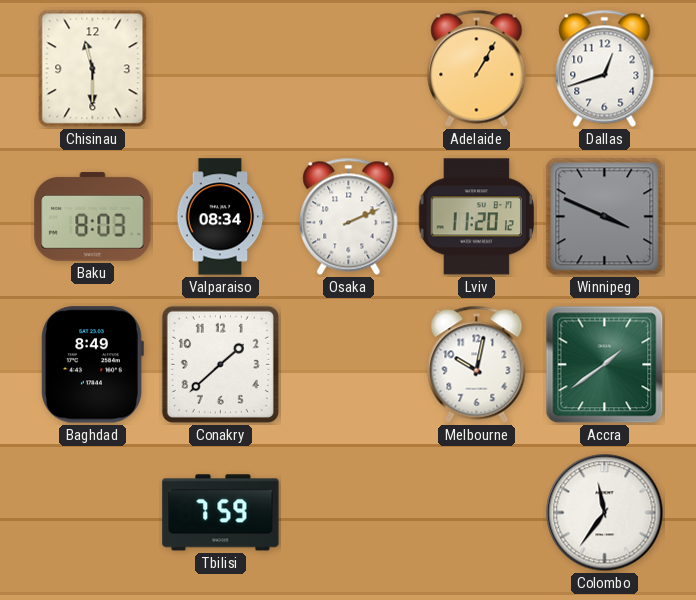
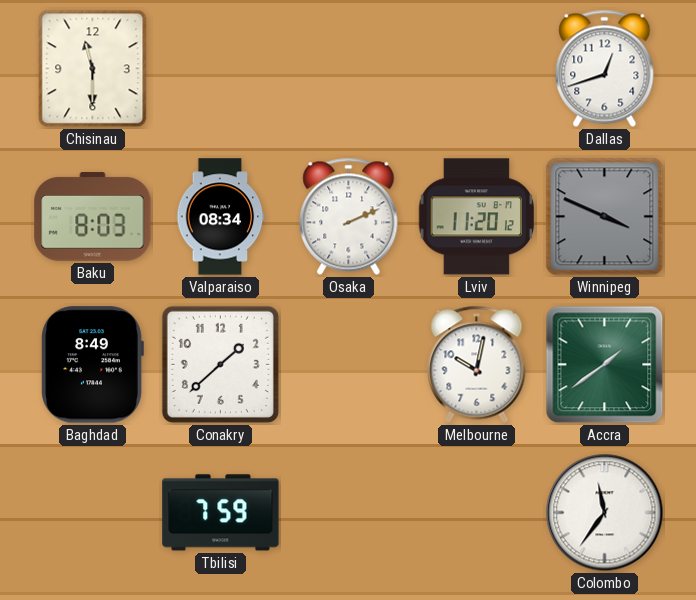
Adelaide: 1:05 -> none (477, 68)
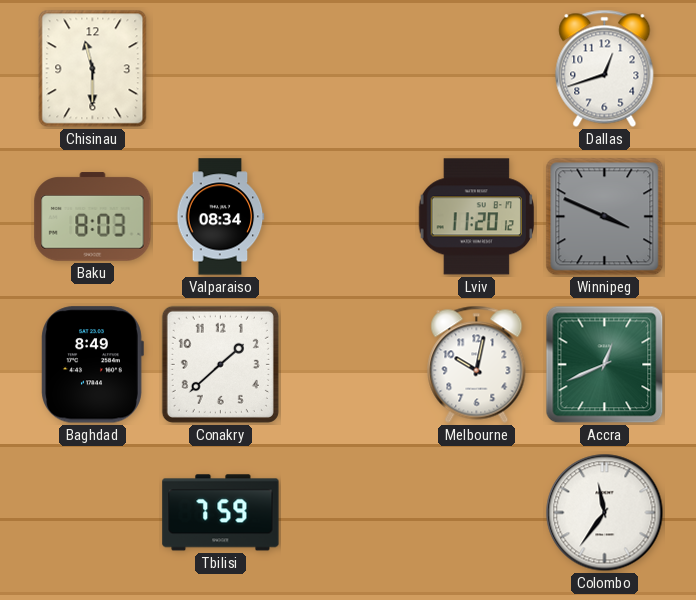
Osaka: 2:11 -> none (349, 216)
Accra: 1:39 -> 12:41 (605, 365)
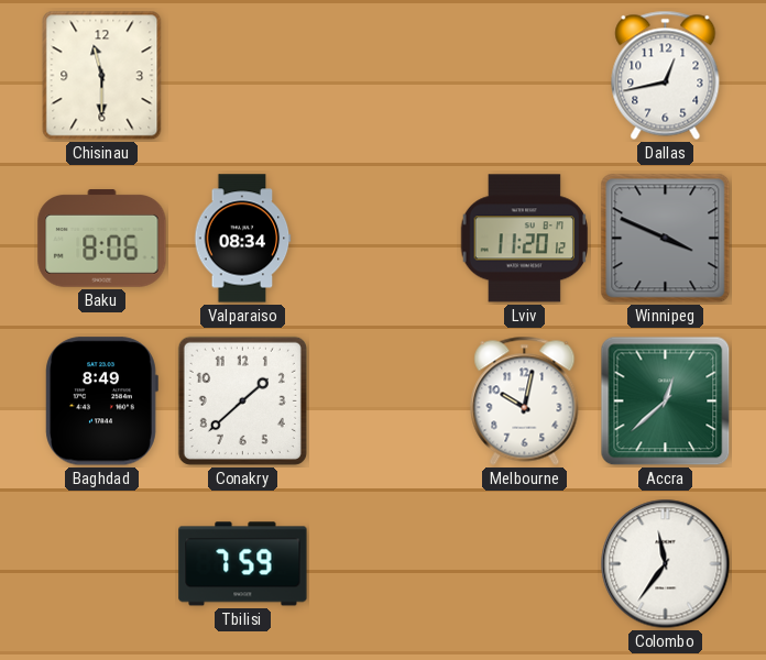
Dallas: 12:42 -> 12:43 (666, 75)
Baku: 8:03 -> 8:06 (102, 239)
Accra: 12:41 -> 12:38 (666, 402)
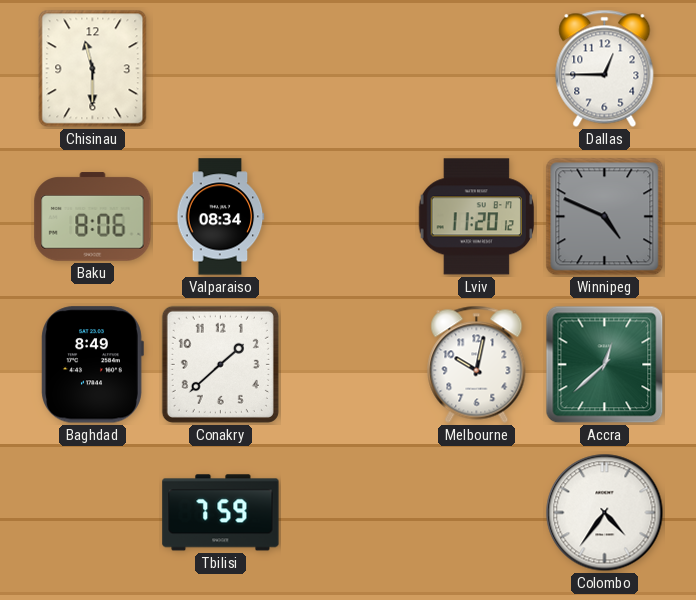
Dallas: 12:43 -> 12:45 (605, 68)
Winnipeg: 3:49 -> 4:49 (605, 217)
Colombo: 11:36 -> 4:36 (605, 513)
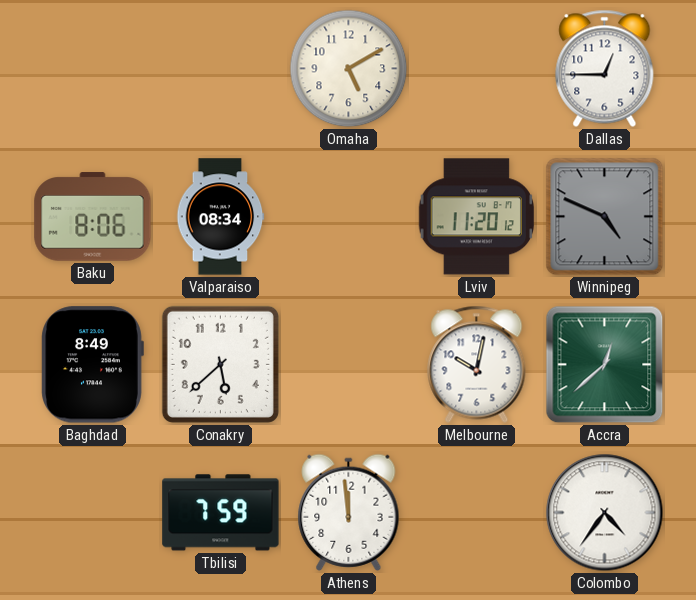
Chisinau: 11:30 -> none (93, 69)
Omaha: none -> 5:10 (349, 69)
Conakry: 1:38 -> 5:38 (220, 364)
Athens: none -> 11:59 (349, 512)
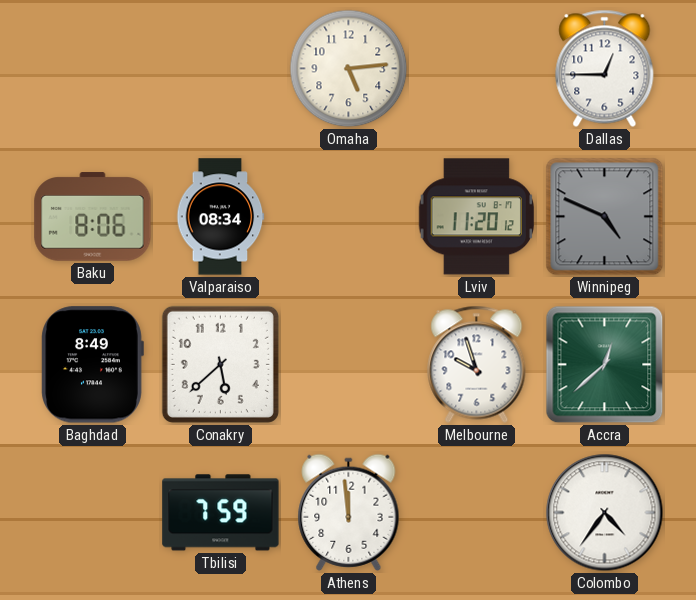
Omaha: 5:10 -> 5:14 (349, 69)
Melbourne: 10:02 -> 9:57 (477, 364)
